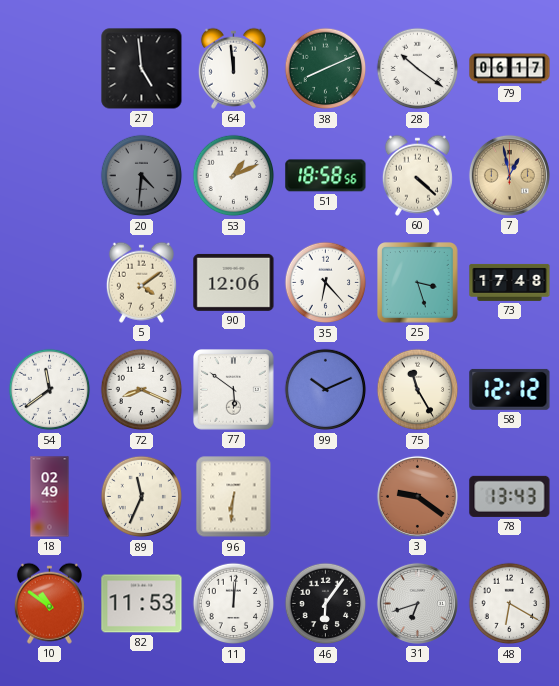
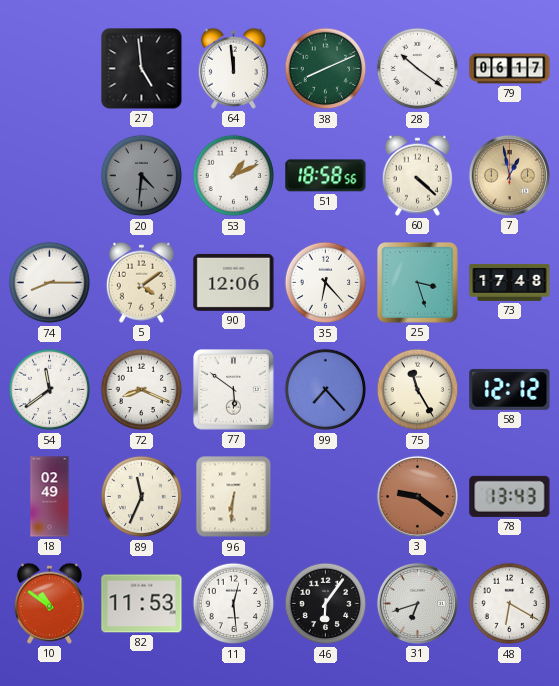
74: none -> 8:15 (50, 283)
99: 10:11 -> 7:23 (326, 390)
11: 12:01 -> 12:29 (234, 604)
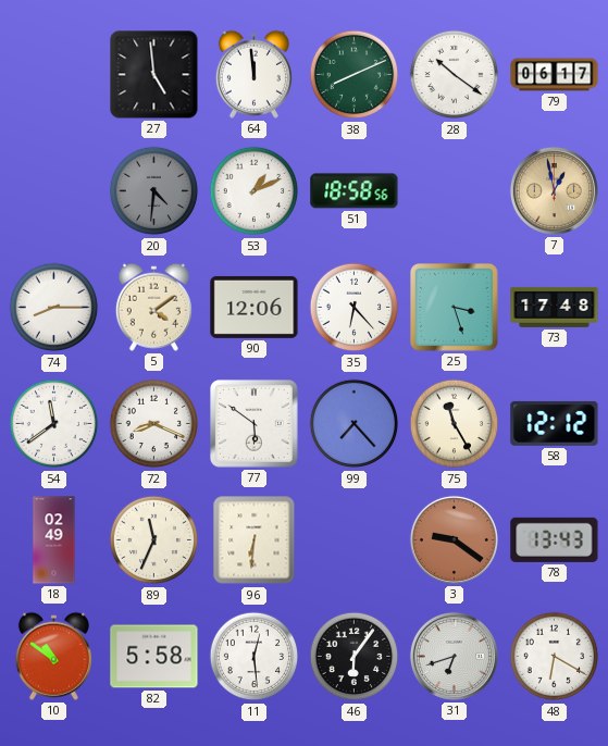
60: 4:22 -> none (417, 175)
82: 11:53 -> 5:58 (154, 657)
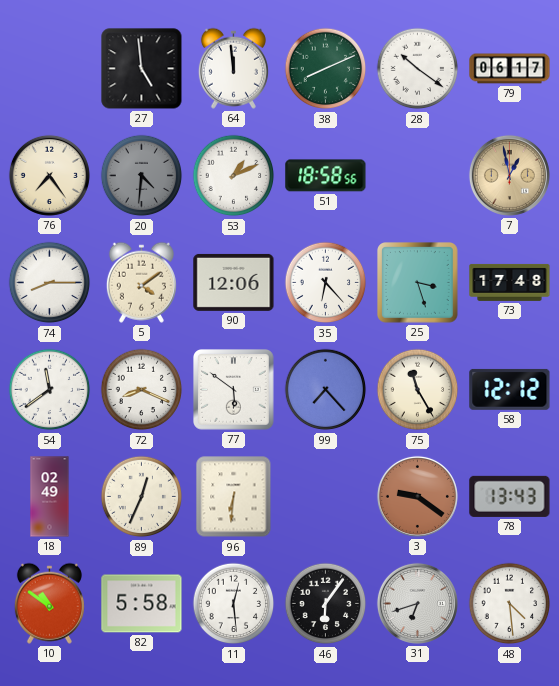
76: none -> 7:24 (49, 175)
89: 11:34 -> 12:34 (142, 497)
48: 6:20 -> 4:29 (510, 604)
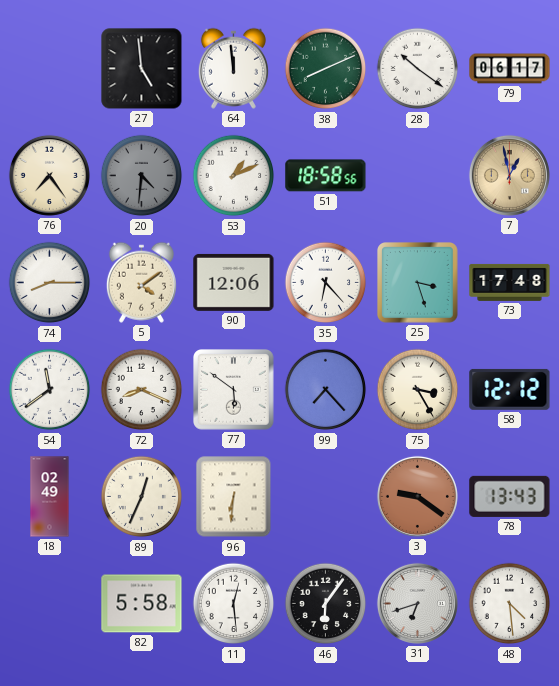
75: 11:25 -> 3:25 (418, 390)
10: 10:51 -> none (49, 603)
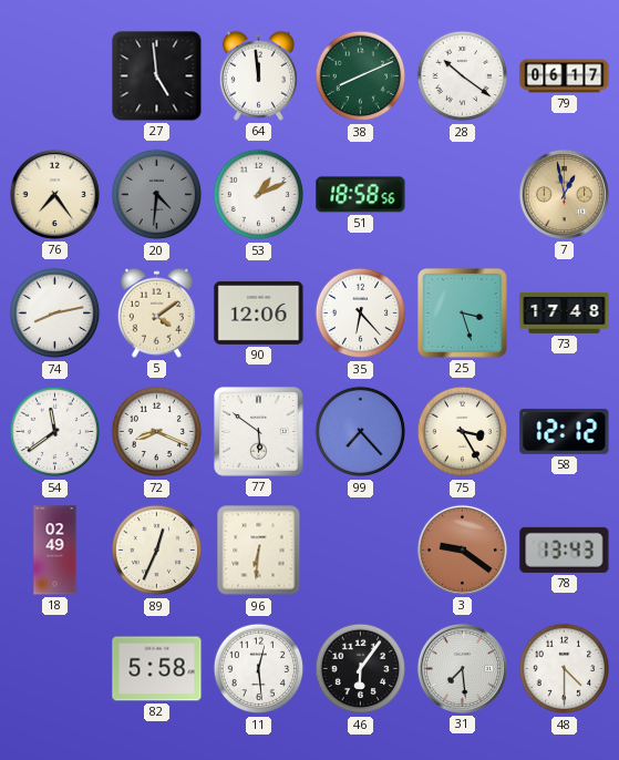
74: 8:15 -> 8:13 (55, 314)
31: 6:42 -> 7:29 (462, 668)
48: 4:29 -> 4:30 (565, 669)
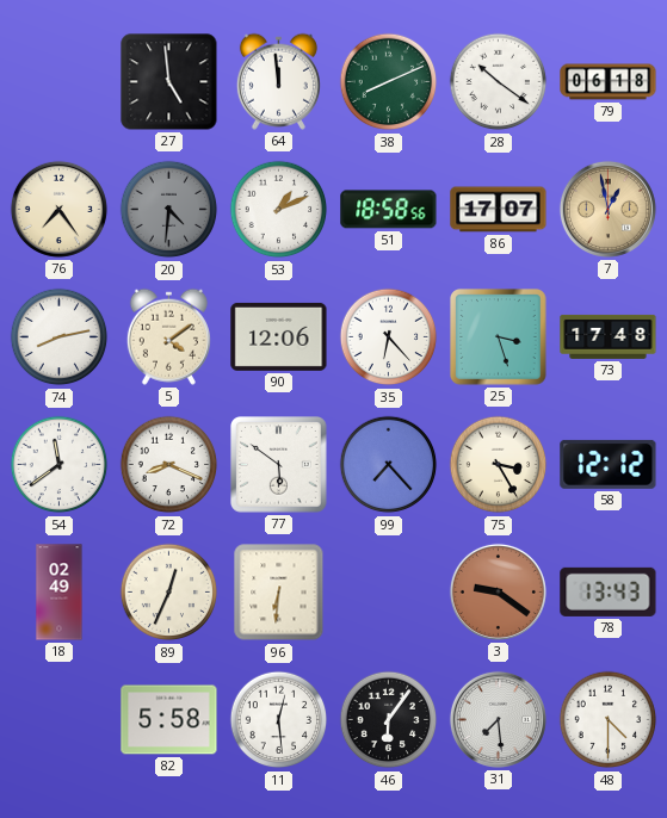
79: 06:17 -> 06:18 (609, 82)
86: none -> 17:07 (499, 210)
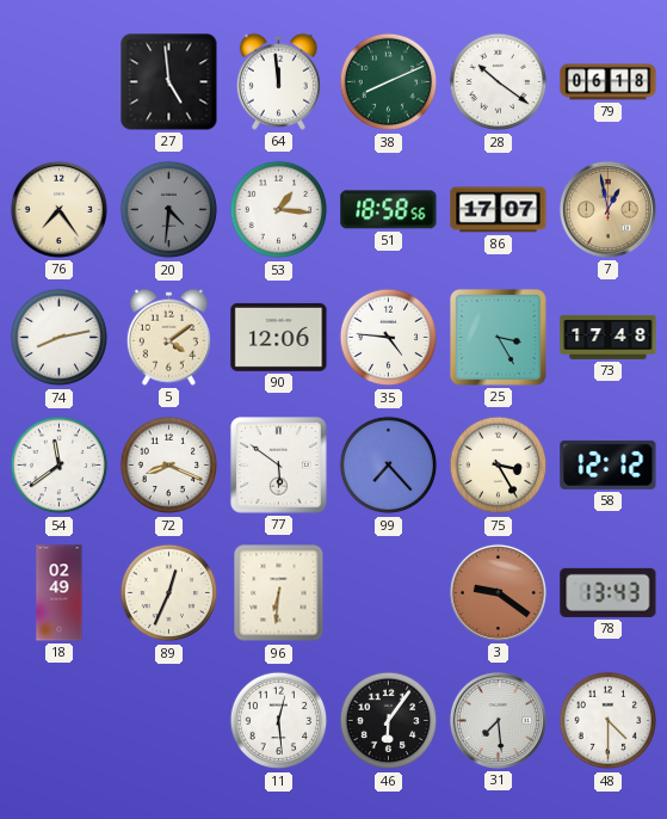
53: 1:11 -> 1:16 (279, 210)
35: 6:23 -> 4:46 (389, 338)
25: 3:27 -> 3:25 (499, 338)
82: 5:58 -> none (169, 720)
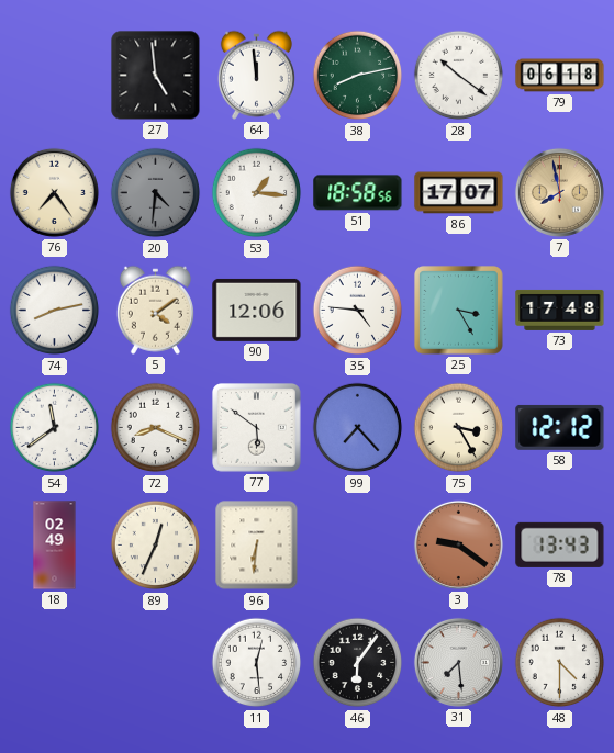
38: 8:11 -> 8:13 (358, 76)
7: 12:58 -> 7:58 (559, 192)
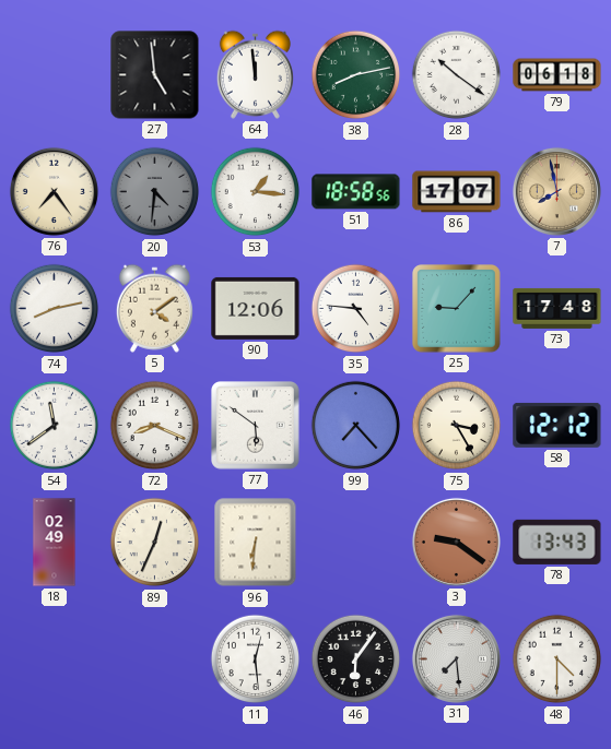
25: 3:25 -> 9:07 (457, 309)
